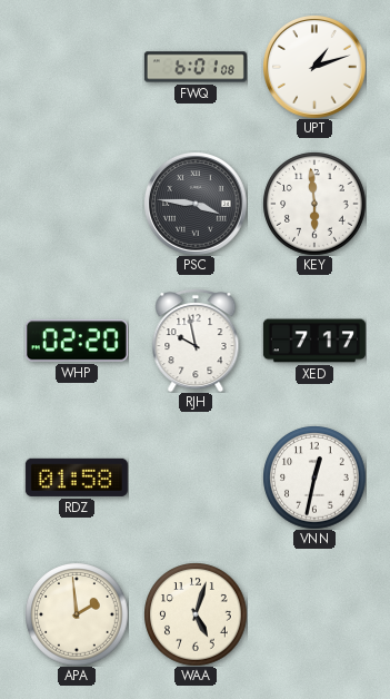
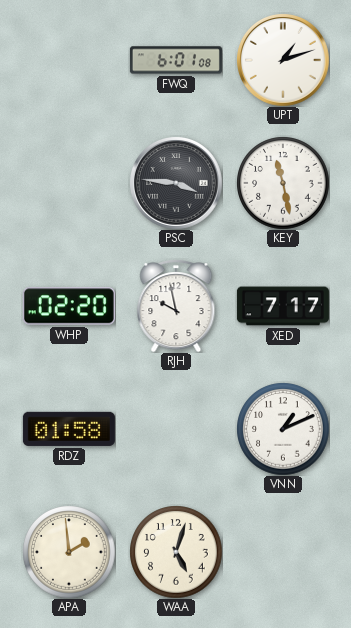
KEY: 5:59 -> 11:28 (283, 183)
VNN: 12:32 -> 1:11 (283, 429)
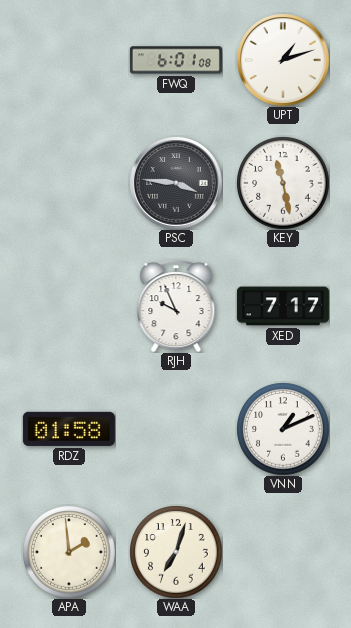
WHP: 02:20 -> none (69, 306)
RJH: 9:58 -> 9:56 (176, 306)
WAA: 5:03 -> 7:03 (176, 552)
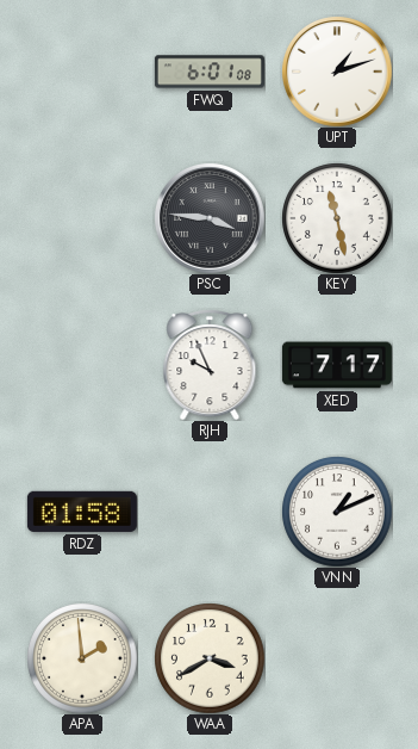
WAA: 7:03 -> 3:40 (210, 658)
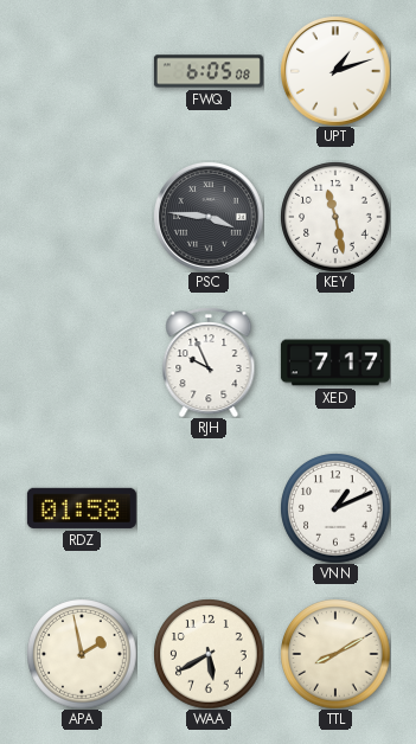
FWQ: 6:01 -> 6:05 (209, 71)
APA: 1:59 -> 1:58 (82, 654)
WAA: 3:40 -> 5:40 (209, 654)
TTL: none -> 8:10 (335, 654)
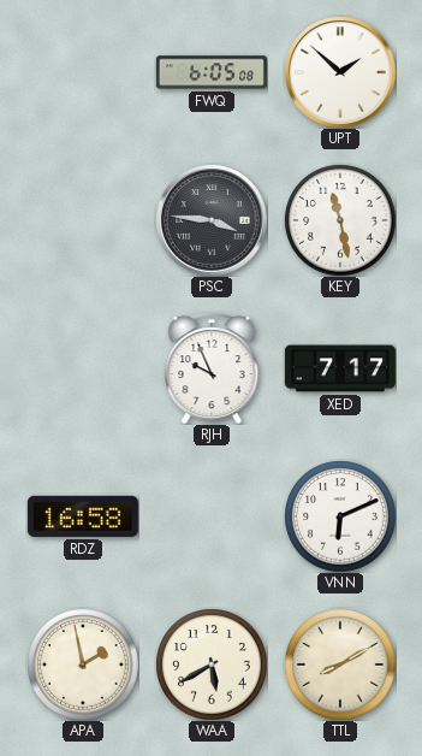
UPT: 1:12 -> 1:52 (340, 72)
RDZ: 01:58 -> 16:58 (83, 516)
VNN: 1:11 -> 6:11 (340, 516)
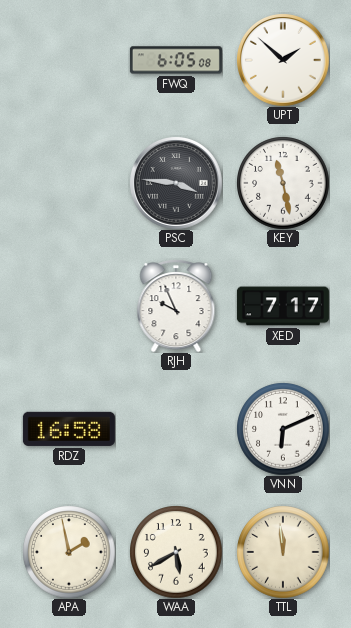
TTL: 8:10 -> 11:59 (283, 552)
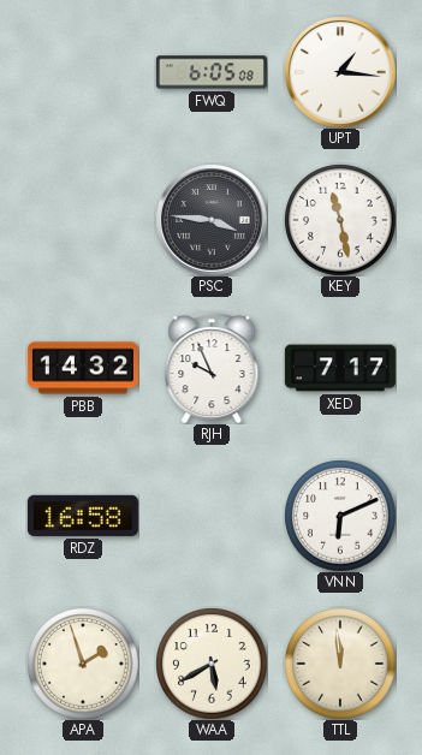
UPT: 1:52 -> 1:16 (340, 72)
PBB: none -> 14:32 (83, 368)
APA: 1:58 -> 1:57 (83, 664)
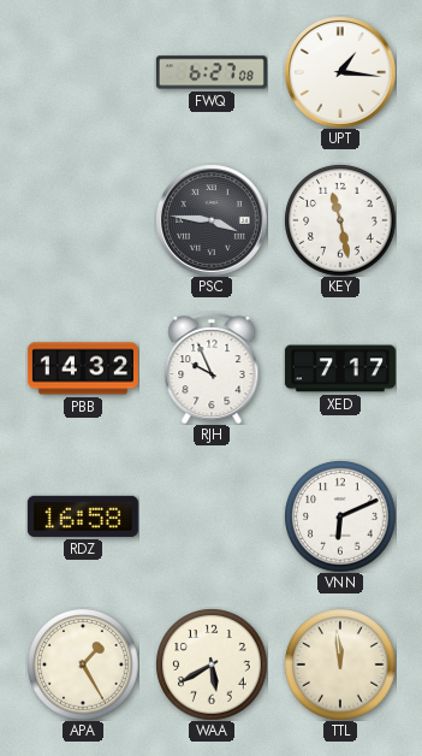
FWQ: 6:05 -> 6:27 (212, 72)
APA: 1:57 -> 1:25 (83, 665)
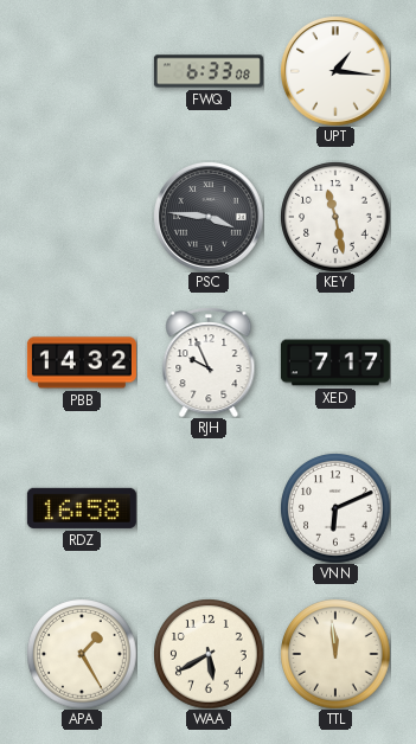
FWQ: 6:27 -> 6:33 (209, 71)
